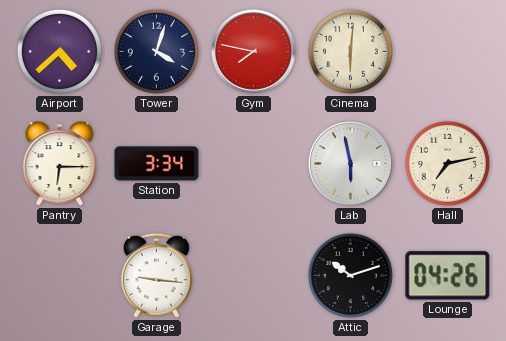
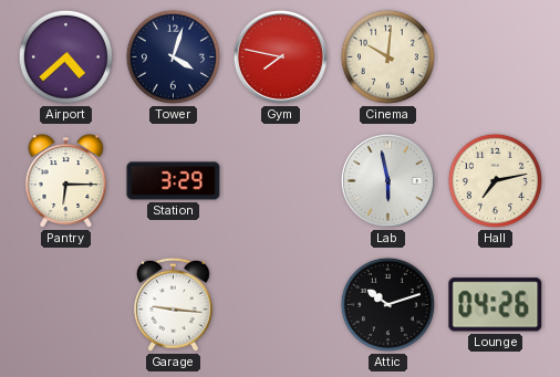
Cinema: 6:01 -> 10:01 (387, 56)
Station: 3:34 -> 3:29 (174, 181)
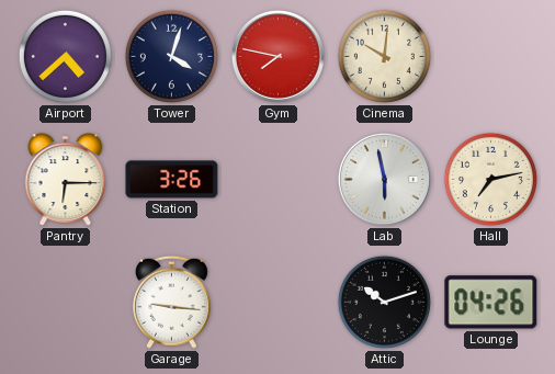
Station: 3:29 -> 3:26 (172, 180)
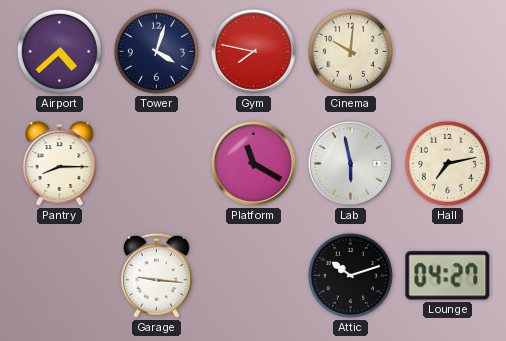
Pantry: 6:15 -> 8:15 (60, 164)
Station: 3:26 -> none (172, 180)
Platform: none -> 11:20 (253, 163)
Lounge: 04:26 -> 04:27 (448, 276)
